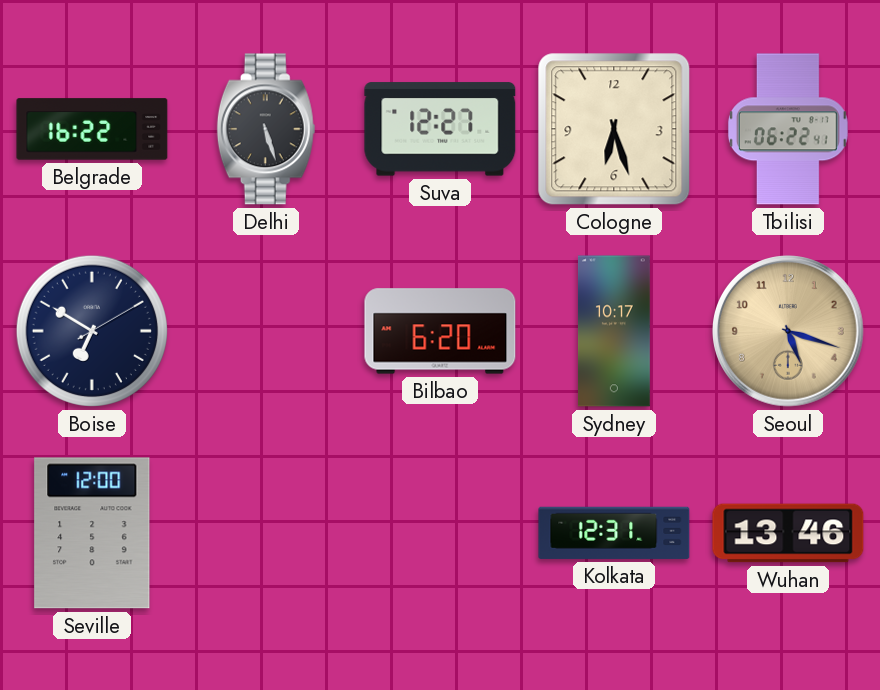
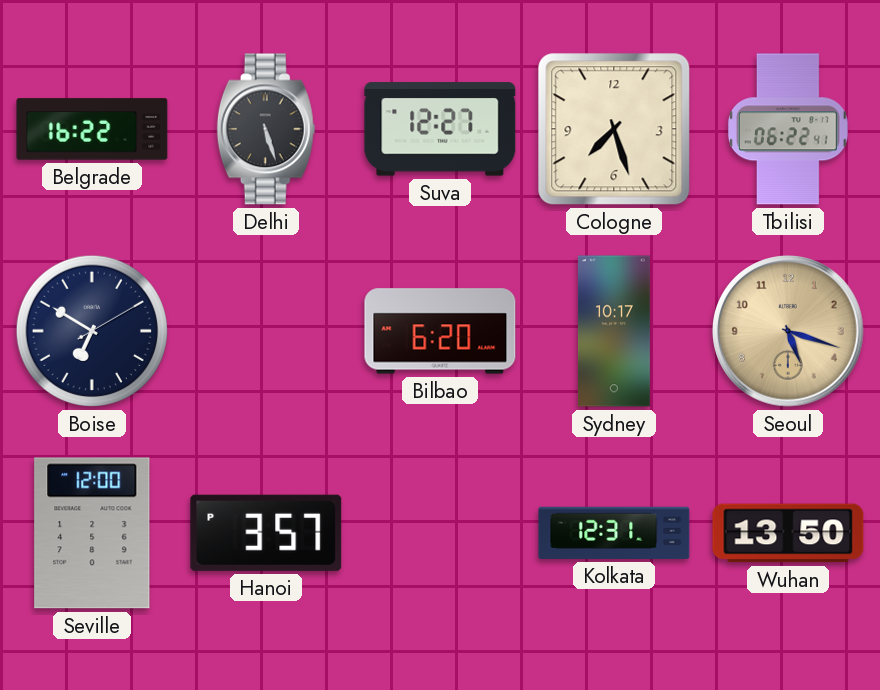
Cologne: 6:27 -> 7:27 (614, 129)
Hanoi: none -> 3:57 (266, 533)
Wuhan: 13:46 -> 13:50 (788, 533)
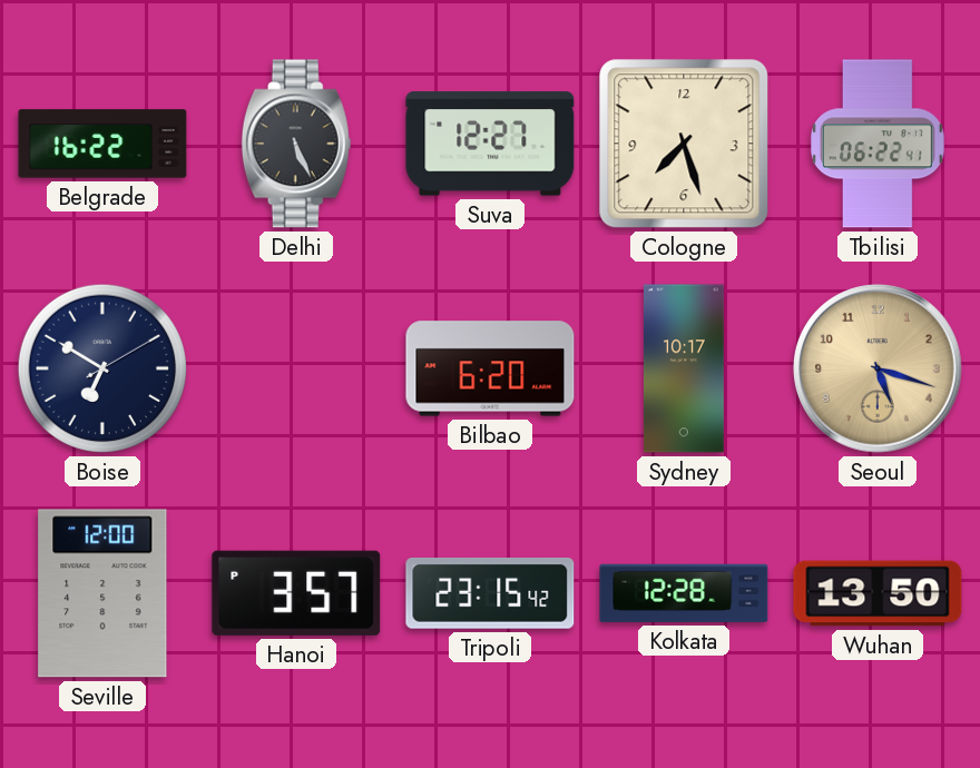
Delhi: 5:27 -> 5:26 (296, 144)
Tripoli: none -> 23:15 (490, 593)
Kolkata: 12:31 -> 12:28 (684, 593)
